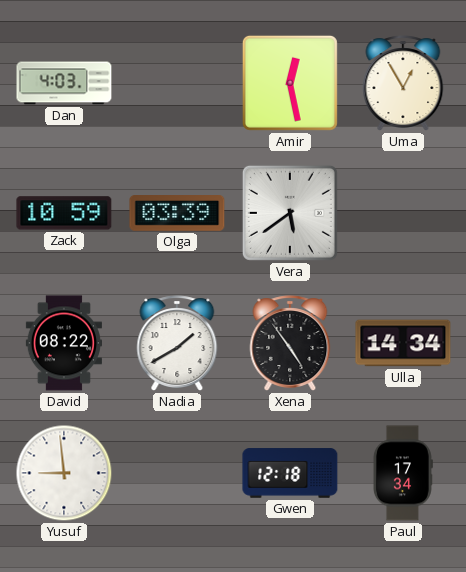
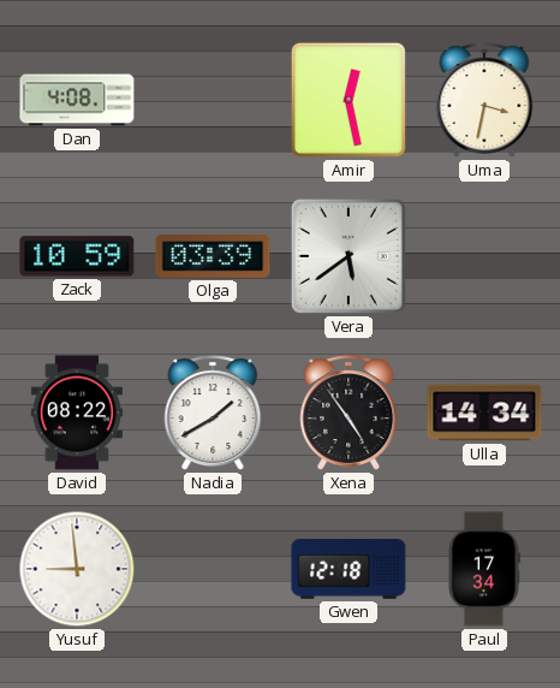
Dan: 4:03 -> 4:08 (77, 100)
Uma: 12:55 -> 3:32 (484, 100)
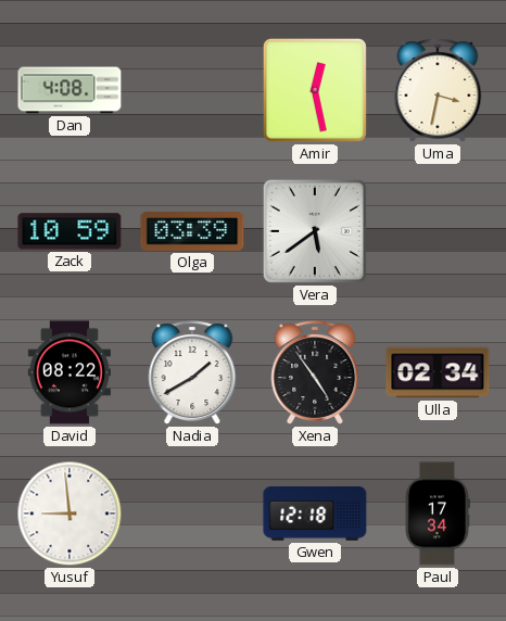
Ulla: 14:34 -> 02:34 (438, 372)
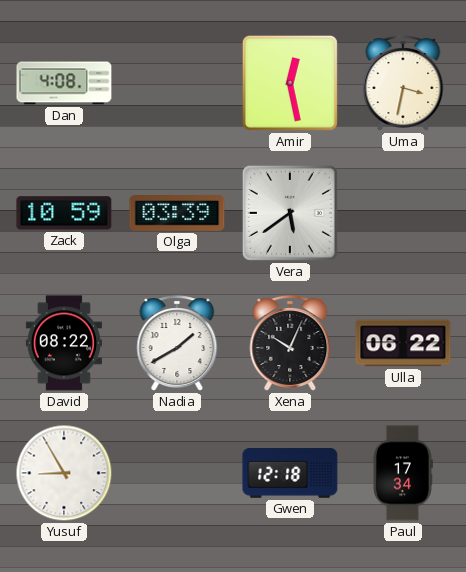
Xena: 4:54 -> 10:04 (290, 343)
Ulla: 02:34 -> 06:22 (403, 343)
Yusuf: 8:59 -> 8:55 (64, 473)
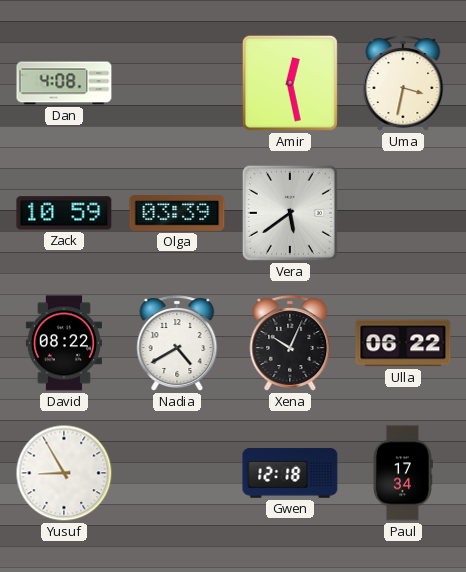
Nadia: 1:40 -> 4:40 (177, 343)
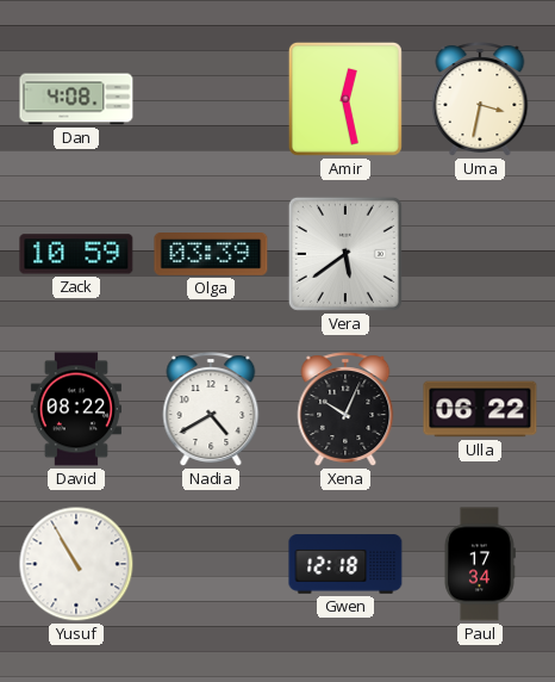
Yusuf: 8:55 -> 10:55 (76, 564)
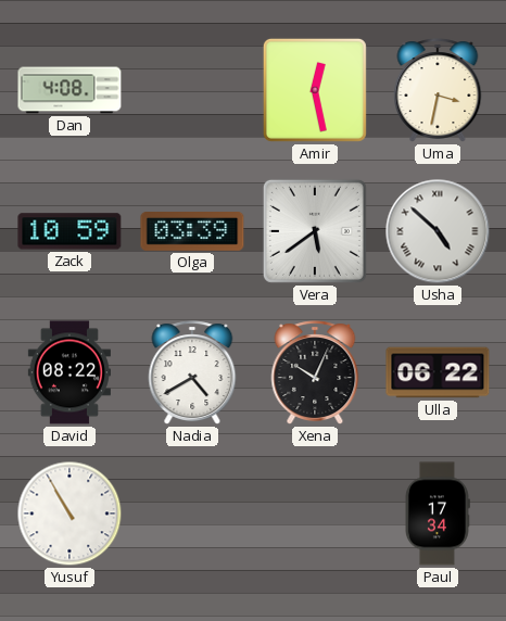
Usha: none -> 4:52 (438, 231)
Gwen: 12:18 -> none (345, 564)
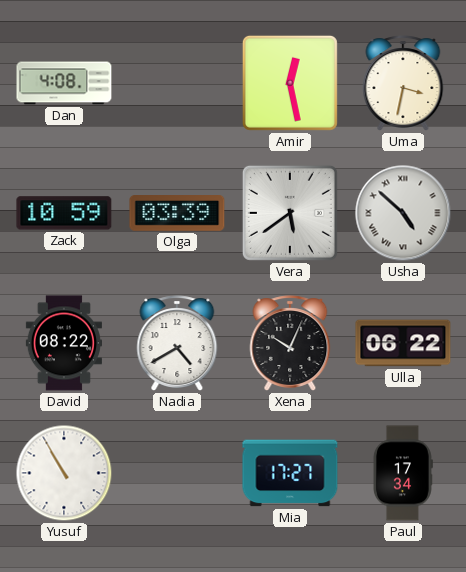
Mia: none -> 17:27 (290, 473)
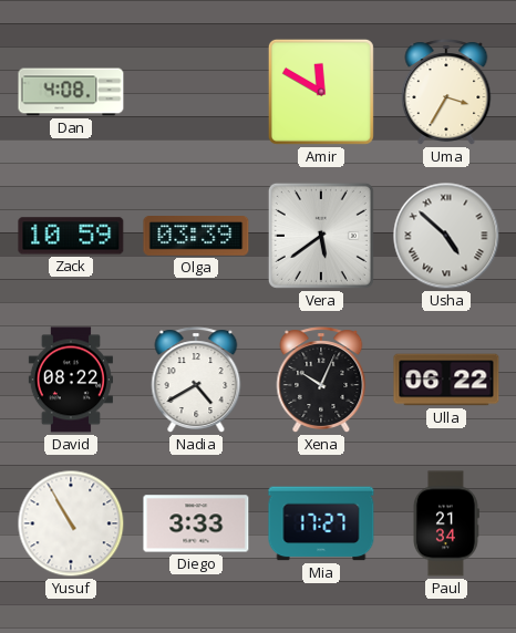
Amir: 12:28 -> 11:50 (321, 92)
Uma: 3:32 -> 3:35 (446, 92)
Diego: none -> 3:33 (196, 523)
Paul: 17:34 -> 21:34 (445, 523)
